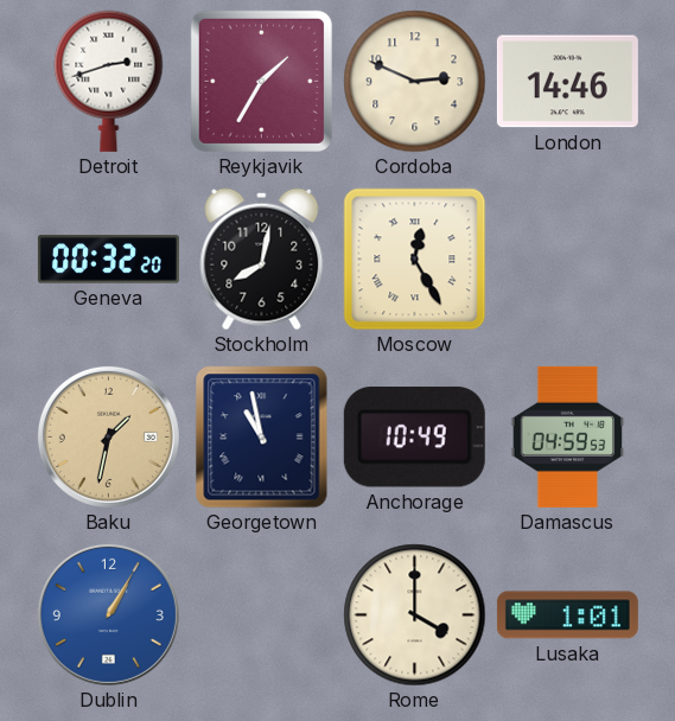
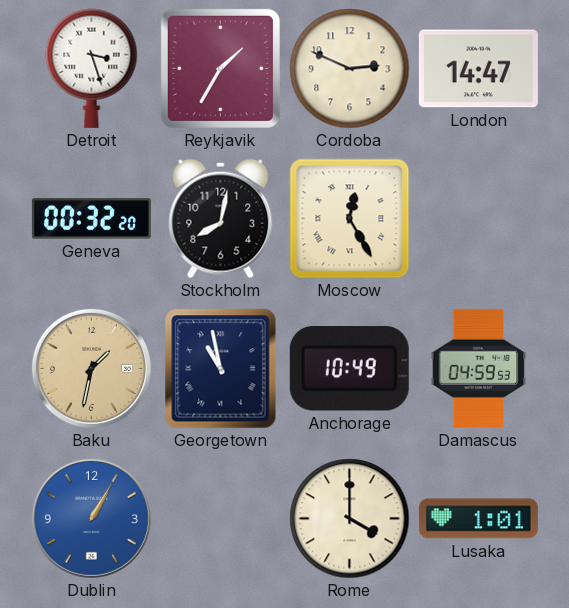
Detroit: 2:42 -> 3:27 (92, 68)
London: 14:46 -> 14:47 (478, 69)
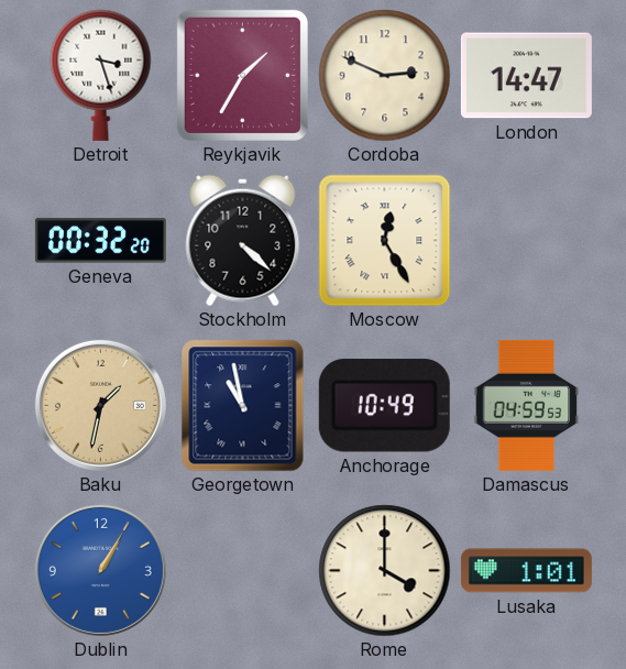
Stockholm: 8:02 -> 4:22 (243, 241)
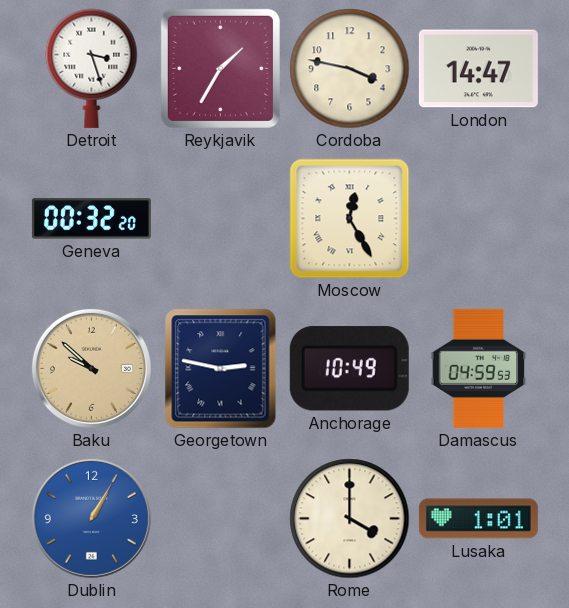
Cordoba: 2:49 -> 3:47 (350, 69)
Stockholm: 4:22 -> none (243, 241)
Baku: 1:32 -> 9:52 (91, 368)
Georgetown: 10:58 -> 2:47 (221, 369)
